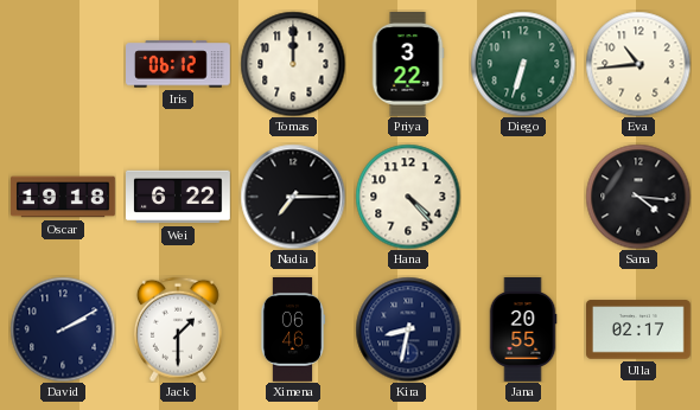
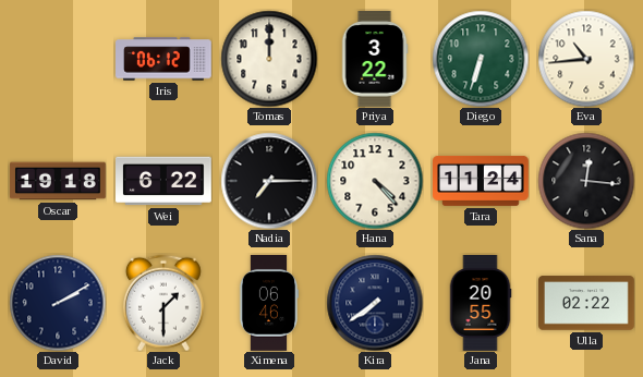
Tara: none -> 11:24 (482, 181)
Sana: 4:16 -> 12:16 (586, 181)
Kira: 8:32 -> 7:39 (375, 303)
Ulla: 02:17 -> 02:22 (587, 303)
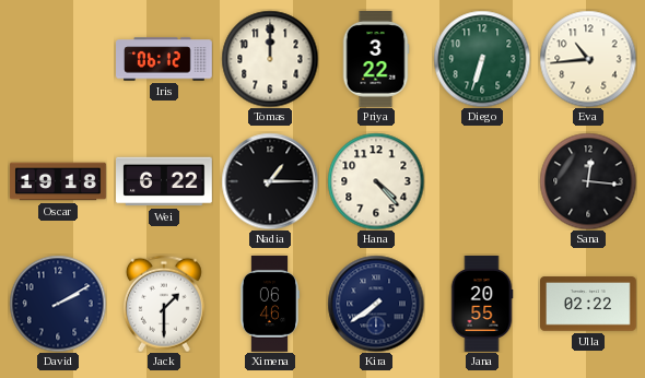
Nadia: 7:15 -> 1:15 (270, 181)
Tara: 11:24 -> none (482, 181)
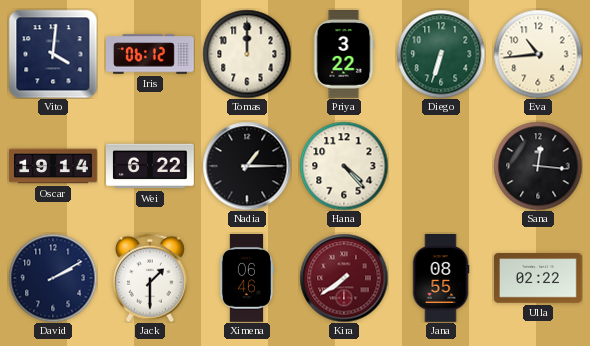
Vito: none -> 4:01 (53, 54)
Oscar: 19:18 -> 19:14 (53, 166)
Kira dial: navy -> burgundy (344, 278)
Jana: 20:55 -> 08:55 (441, 279)
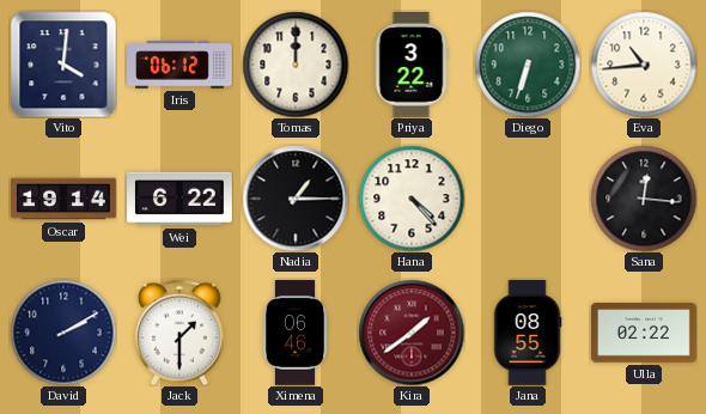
Kira: 7:39 -> 1:39 (412, 333)
